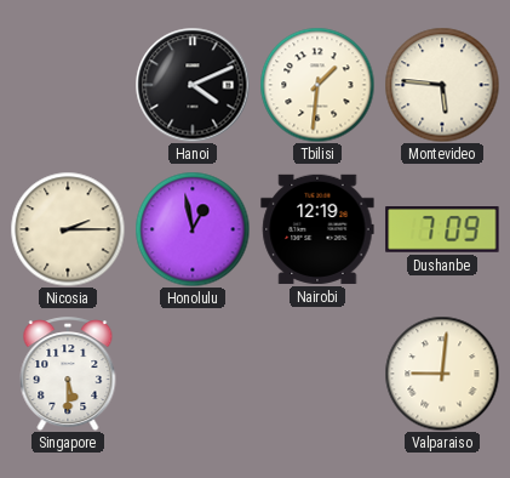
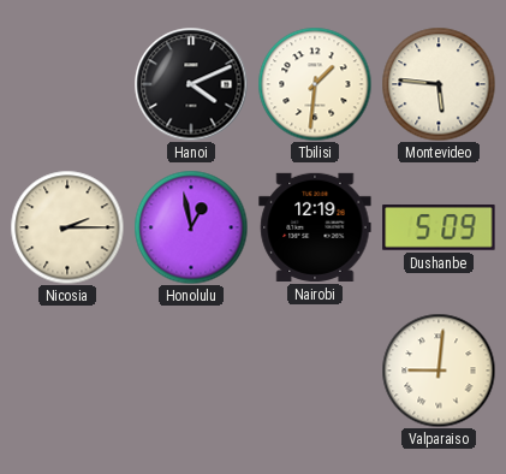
Dushanbe: 7:09 -> 5:09 (439, 229)
Singapore: 5:30 -> none (68, 374)
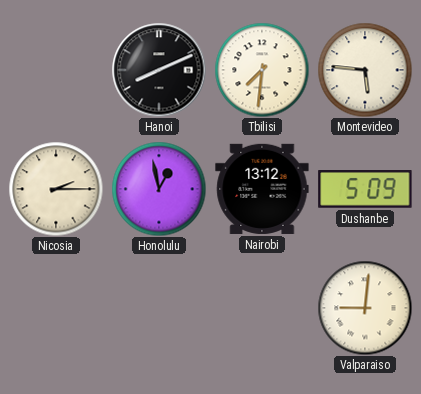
Hanoi: 4:11 -> 8:11 (159, 70)
Tbilisi: 1:31 -> 7:31 (262, 70)
Nairobi: 12:19 -> 13:12 (262, 189)
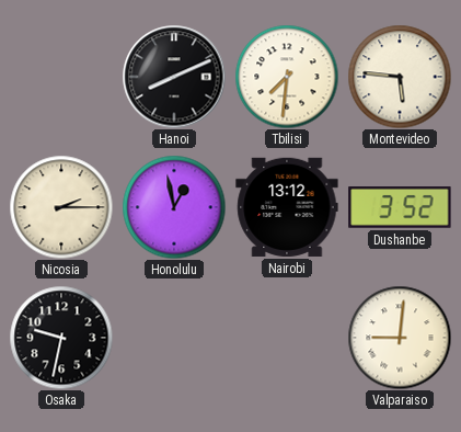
Dushanbe: 5:09 -> 3:52 (400, 208)
Osaka: none -> 9:32 (61, 338)
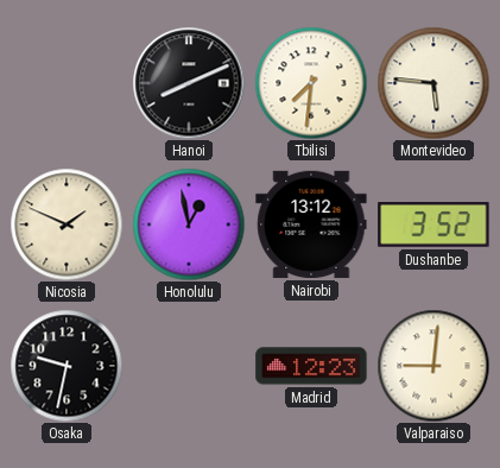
Nicosia: 2:15 -> 1:49 (67, 224)
Madrid: none -> 12:23 (311, 366)
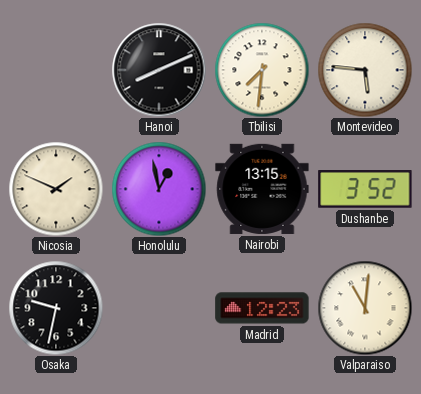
Nairobi: 13:12 -> 13:15 (262, 189)
Valparaiso: 9:01 -> 11:01 (365, 308)
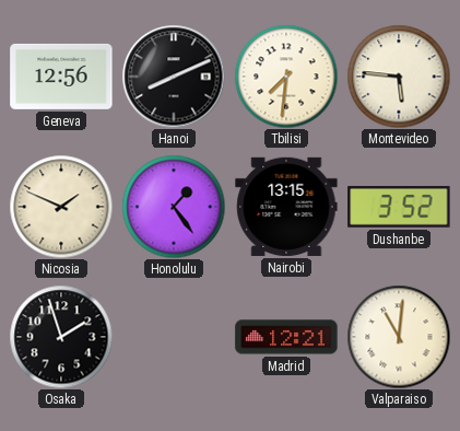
Geneva: none -> 12:56 (61, 77)
Honolulu: 12:58 -> 1:24 (174, 207)
Osaka: 9:32 -> 1:57 (61, 337)
Madrid: 12:23 -> 12:21 (286, 337)
